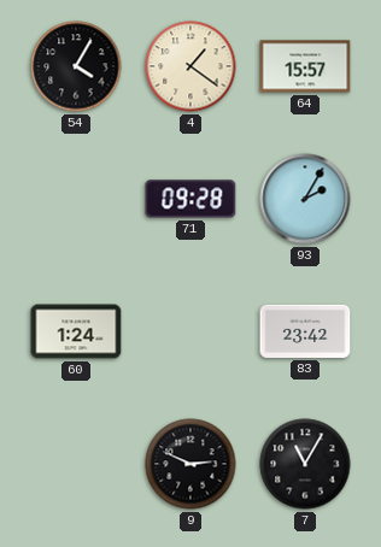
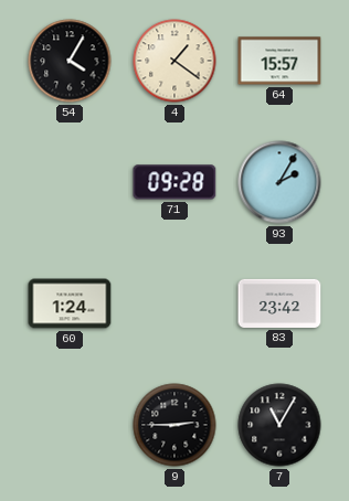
9: 2:49 -> 2:45 (174, 425)
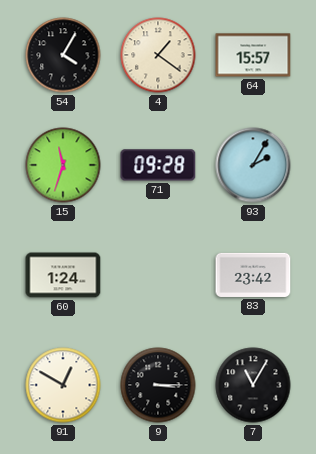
15: none -> 11:33 (63, 165)
91: none -> 12:50 (63, 385)
9: 2:45 -> 3:15 (158, 385)
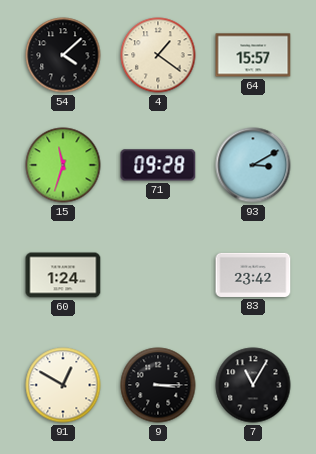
54: 4:05 -> 4:08 (63, 55)
93: 2:05 -> 3:10 (253, 165)
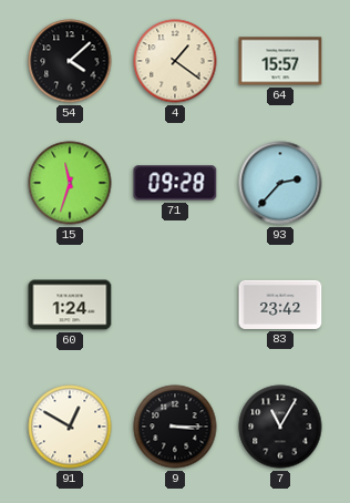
93: 3:10 -> 2:37 (280, 183)
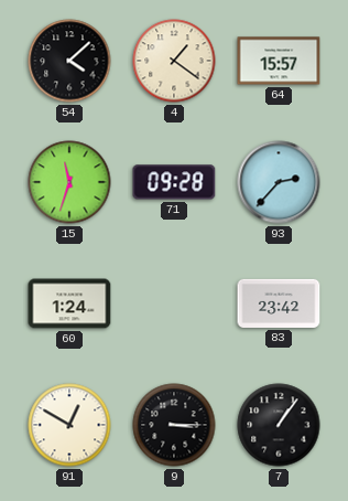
7: 11:05 -> 1:06 (279, 425)
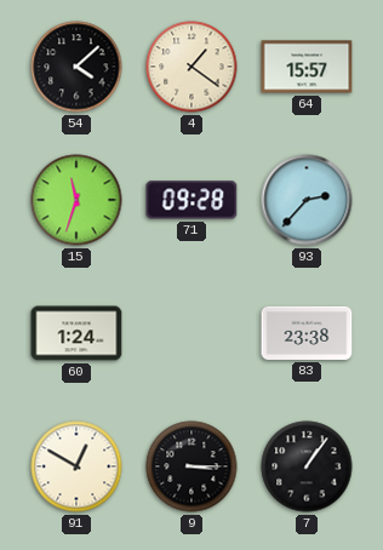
83: 23:42 -> 23:38 (307, 333)
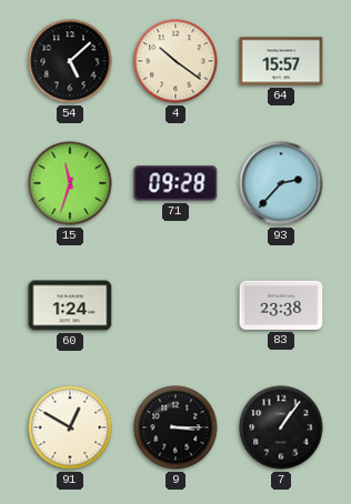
54: 4:08 -> 5:08 (70, 61)
4: 1:21 -> 10:21 (175, 61)
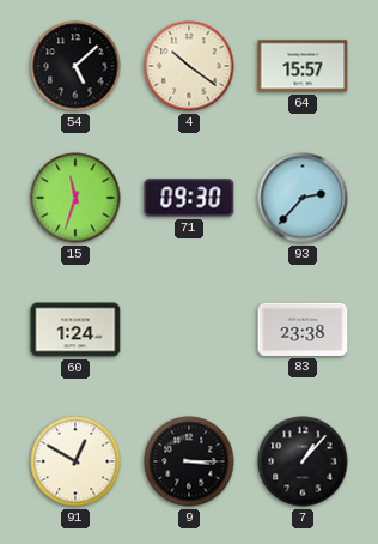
71: 09:28 -> 09:30 (189, 198)
7: 1:06 -> 1:07 (303, 461)
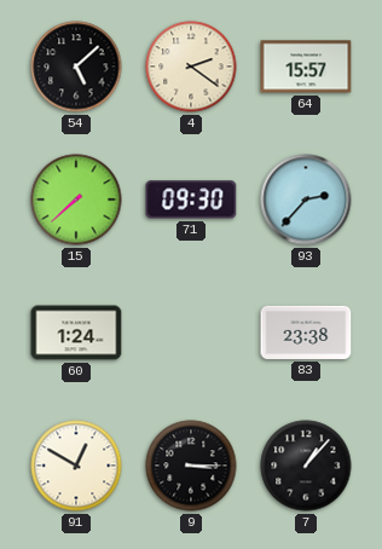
4: 10:21 -> 2:21 (191, 67)
15: 11:33 -> 7:38 (76, 200)
